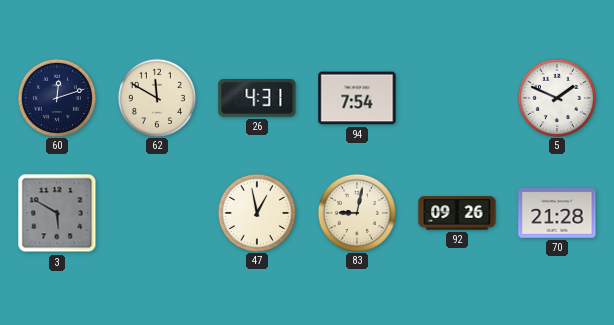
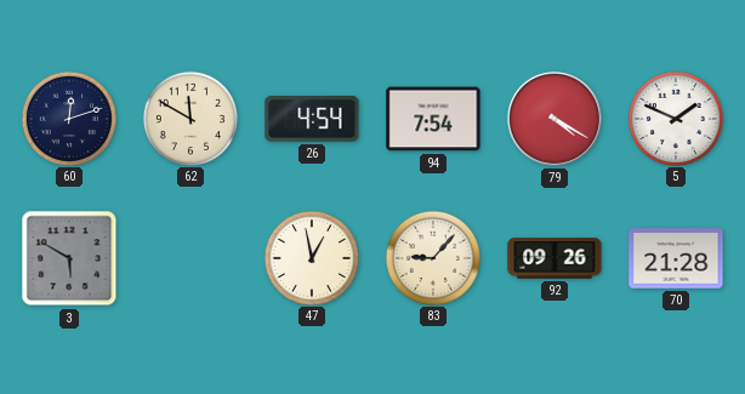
26: 4:31 -> 4:54 (312, 119)
79: none -> 4:20 (555, 119)
83: 9:02 -> 9:07 (432, 257)
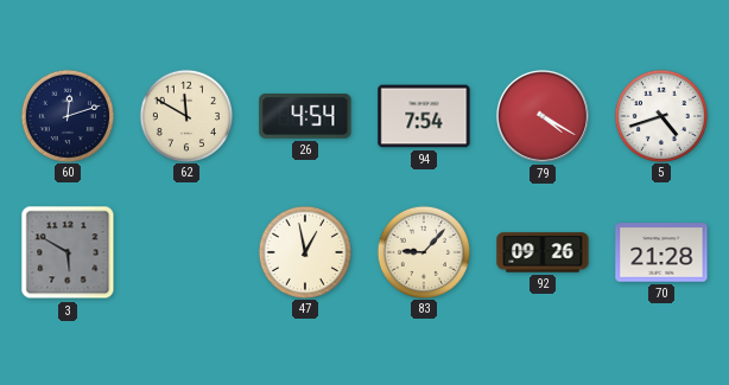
5: 1:49 -> 4:42 (660, 115)
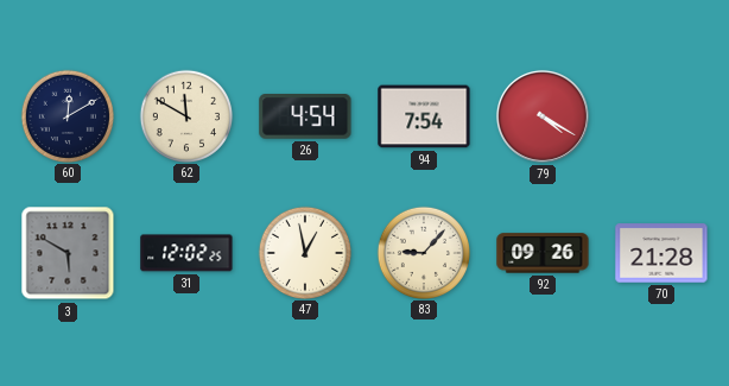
60: 12:12 -> 12:10 (66, 115)
5: 4:42 -> none (660, 115)
31: none -> 12:02 (186, 253)
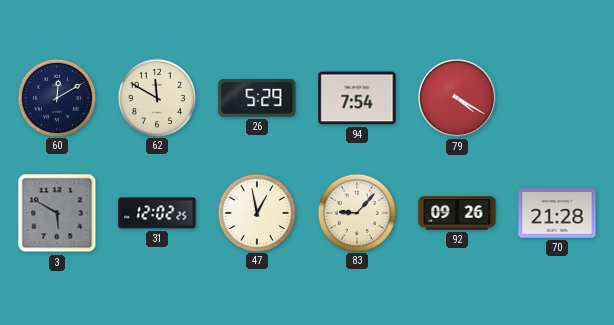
26: 4:54 -> 5:29 (257, 98)
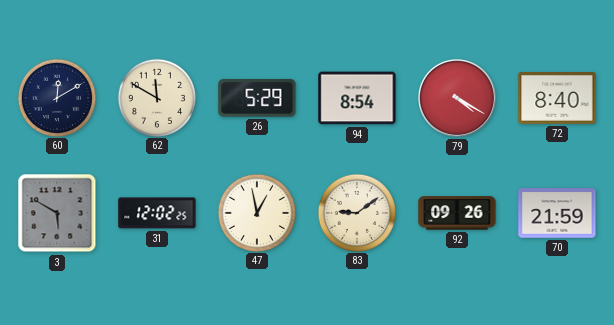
94: 7:54 -> 8:54 (357, 98)
72: none -> 8:40 (557, 98)
83: 9:07 -> 9:09 (356, 212)
70: 21:28 -> 21:59 (557, 213)
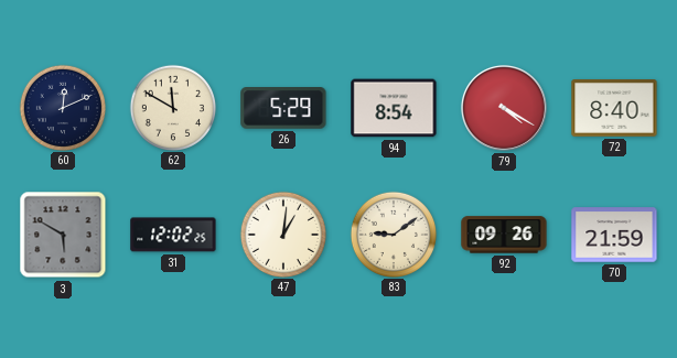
60: 12:10 -> 12:11 (62, 107)
47: 12:58 -> 1:01 (282, 234)
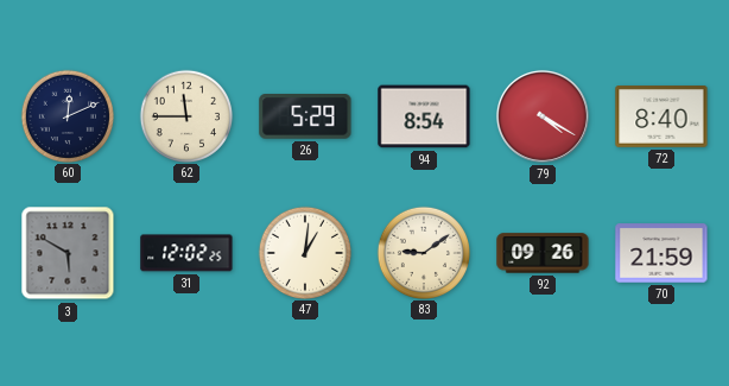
62: 11:50 -> 11:45 (185, 115)
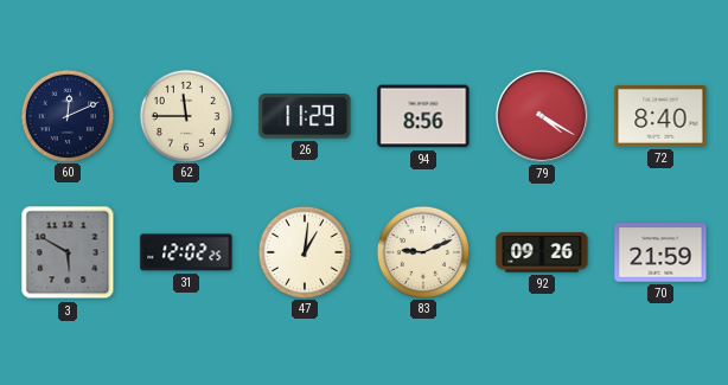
26: 5:29 -> 11:29 (305, 116)
94: 8:54 -> 8:56 (423, 116)
83: 9:09 -> 9:11 (422, 251)
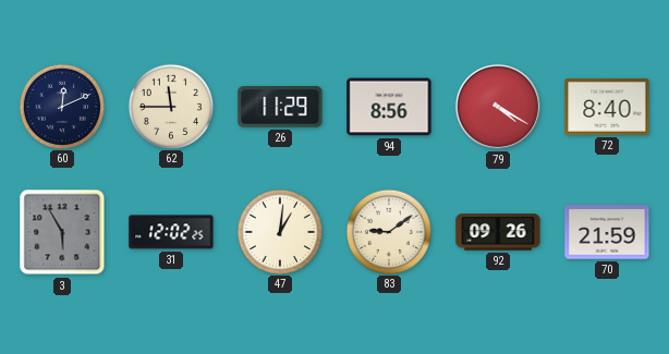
3: 5:50 -> 5:55 (62, 232)
83: 9:11 -> 9:09 (388, 231)
